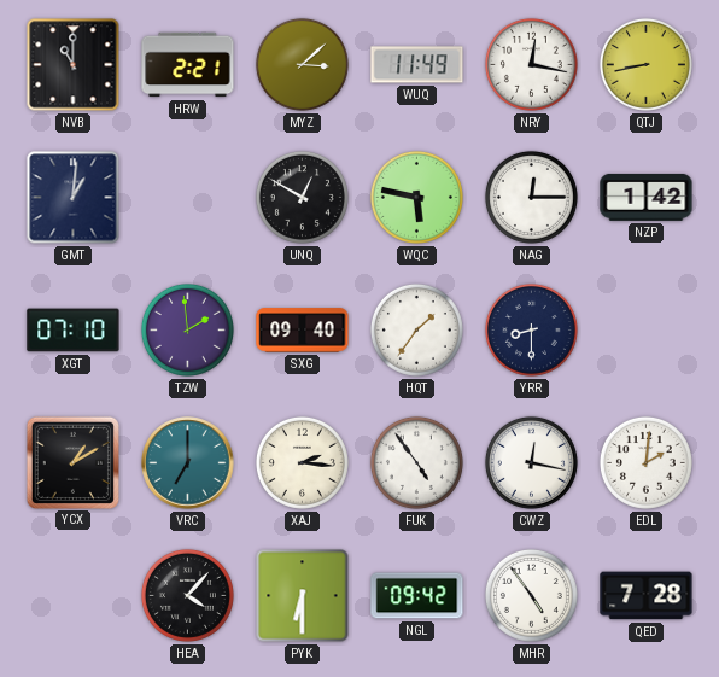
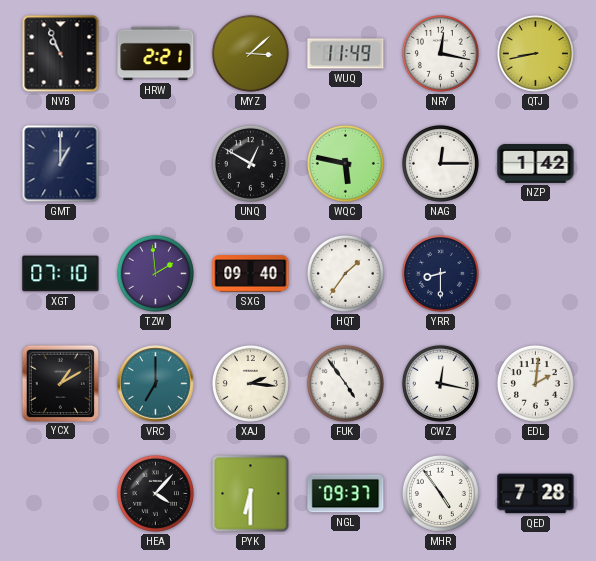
NVB: 11:00 -> 10:56 (61, 54)
GMT: 1:01 -> 1:00 (61, 164)
NGL: 09:42 -> 09:37 (346, 494)
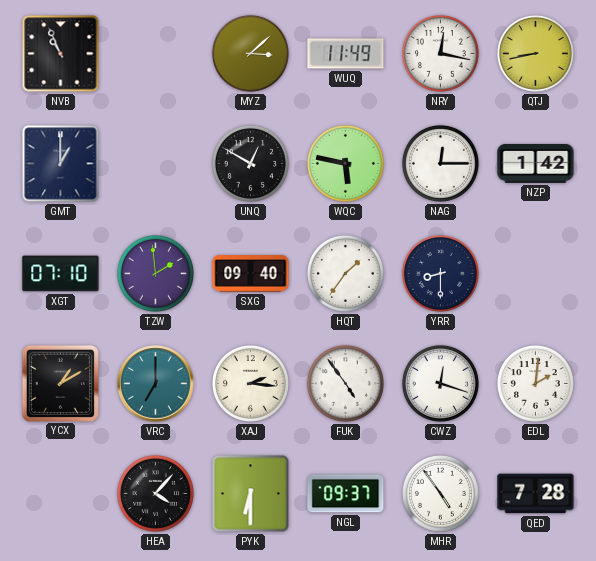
HRW: 2:21 -> none (156, 54)
CWZ: 12:17 -> 12:18 (440, 383)
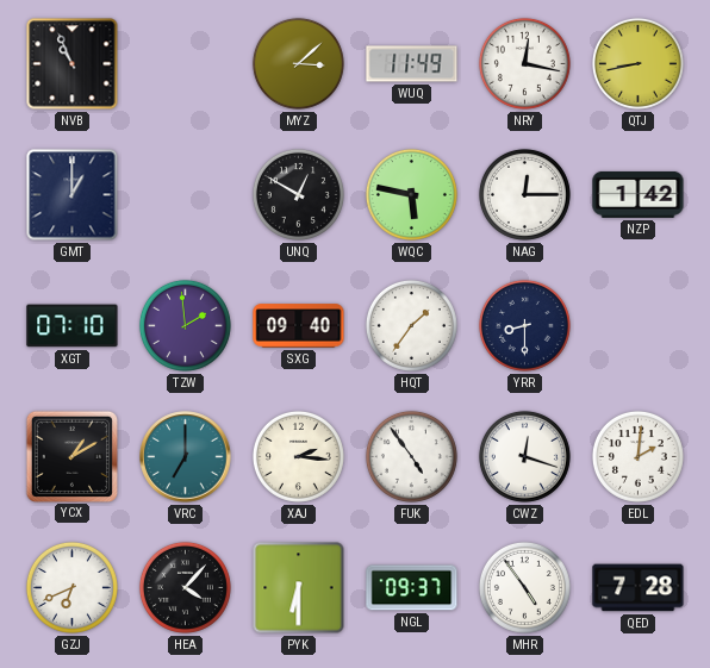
GZJ: none -> 6:41 (71, 587)
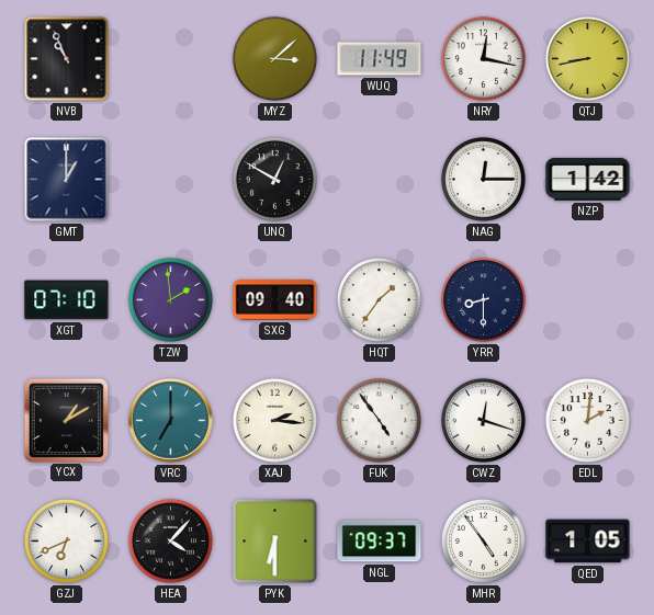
WQC: 5:47 -> none (411, 194)
QED: 7:28 -> 1:05 (588, 542)
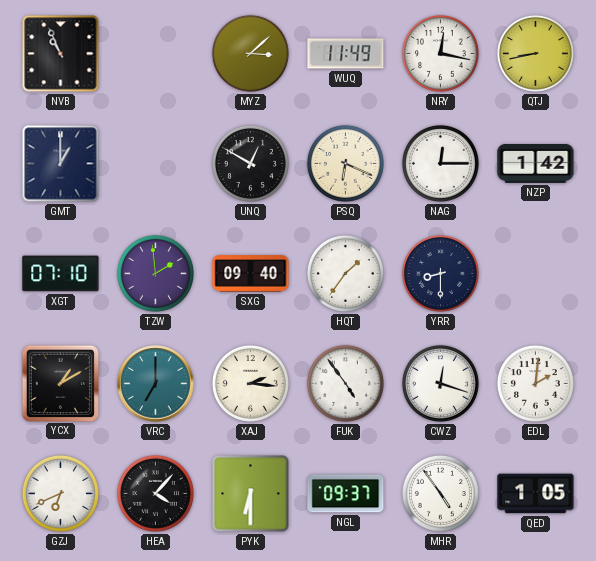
PSQ: none -> 6:19 (345, 163)
